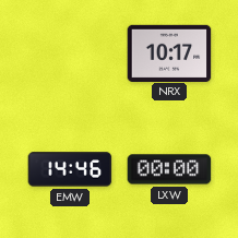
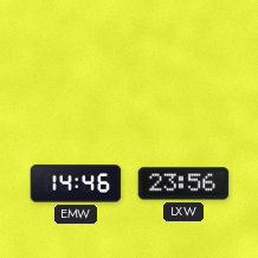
NRX: 10:17 -> none (169, 52)
LXW: 00:00 -> 23:56 (183, 183)
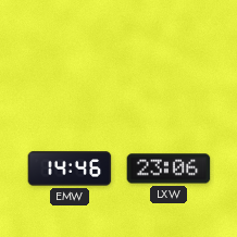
LXW: 23:56 -> 23:06 (169, 169)
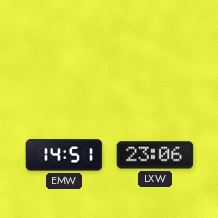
EMW: 14:46 -> 14:51 (64, 155)
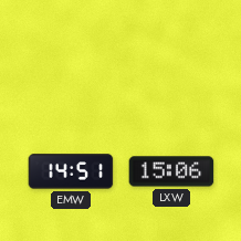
LXW: 23:06 -> 15:06 (171, 171)
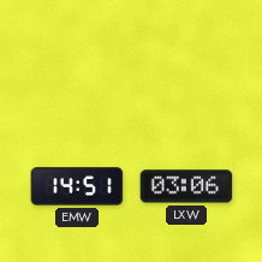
LXW: 15:06 -> 03:06 (186, 186)
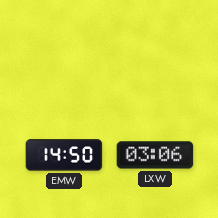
EMW: 14:51 -> 14:50 (64, 155)
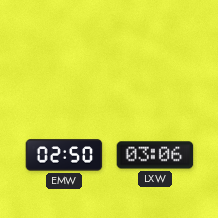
EMW: 14:50 -> 02:50 (64, 155)
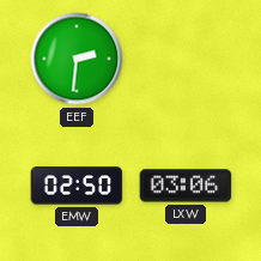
EEF: none -> 2:31 (77, 59)
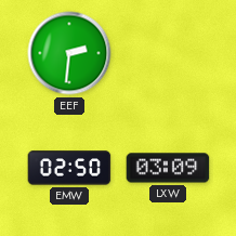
LXW: 03:06 -> 03:09 (168, 168)
